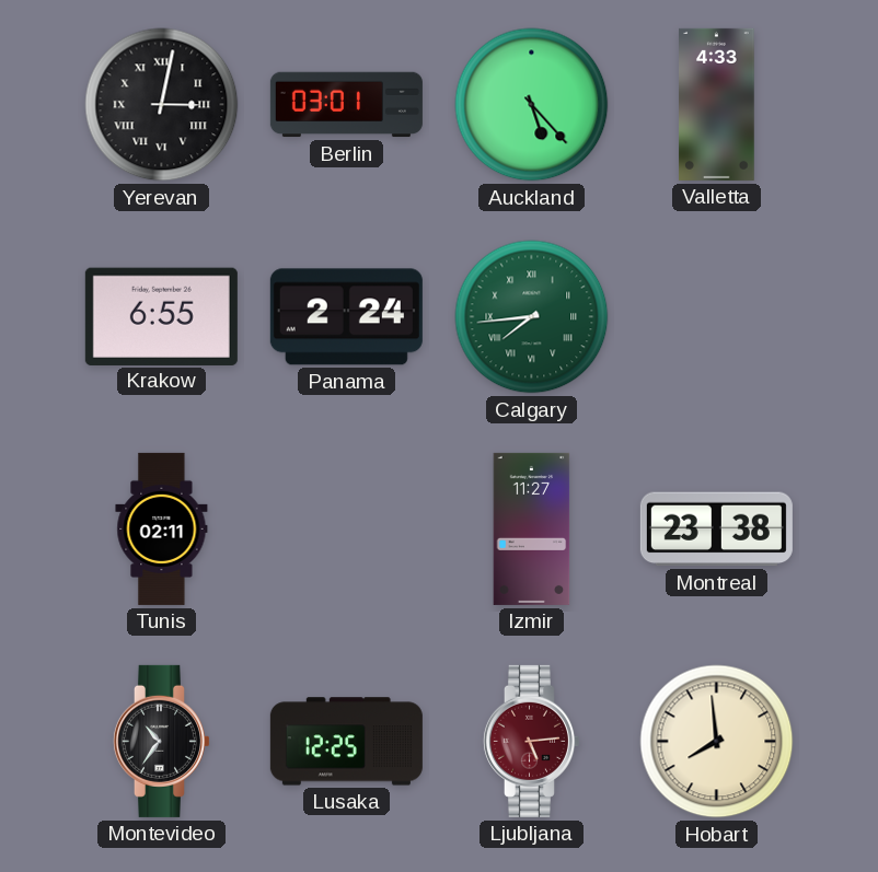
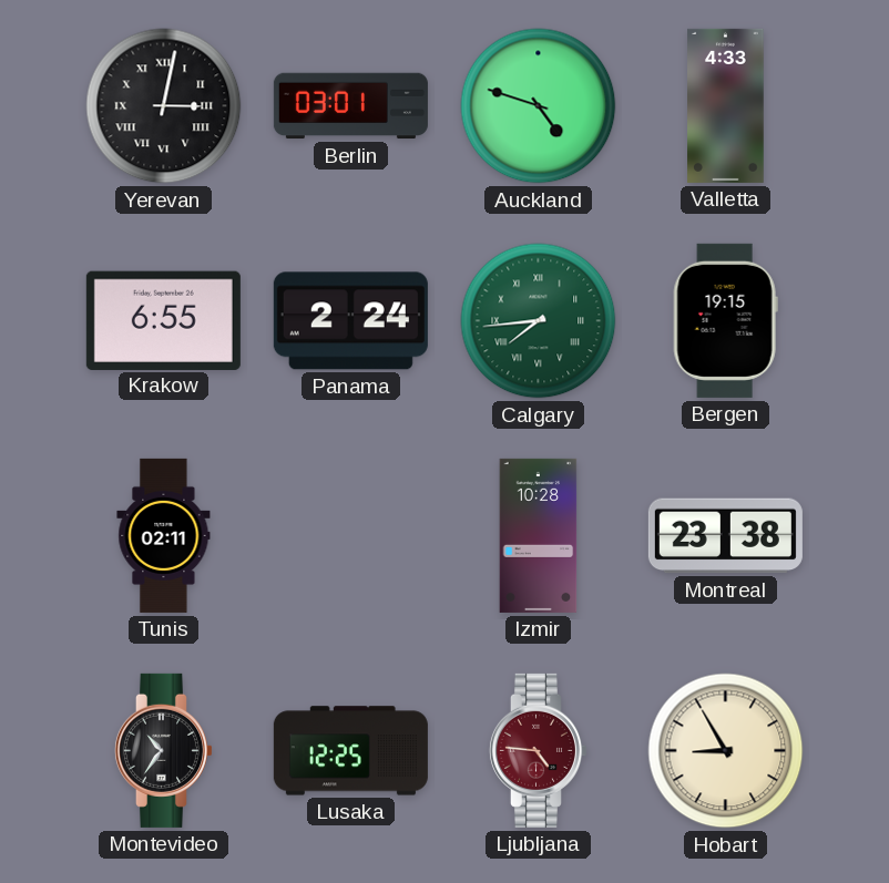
Auckland: 5:23 -> 4:48 (539, 106)
Bergen: none -> 19:15 (725, 320)
Izmir: 11:27 -> 10:28 (539, 535)
Ljubljana: 5:14 -> 4:46 (538, 750)
Hobart: 7:59 -> 8:55 (726, 751)
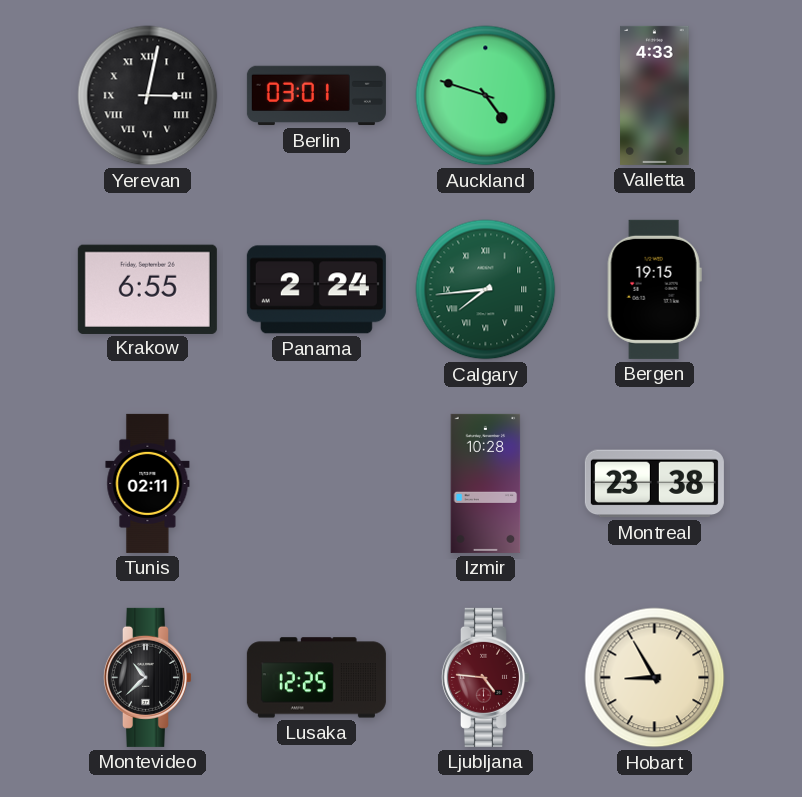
Montevideo: 10:36 -> 10:38 (147, 677)
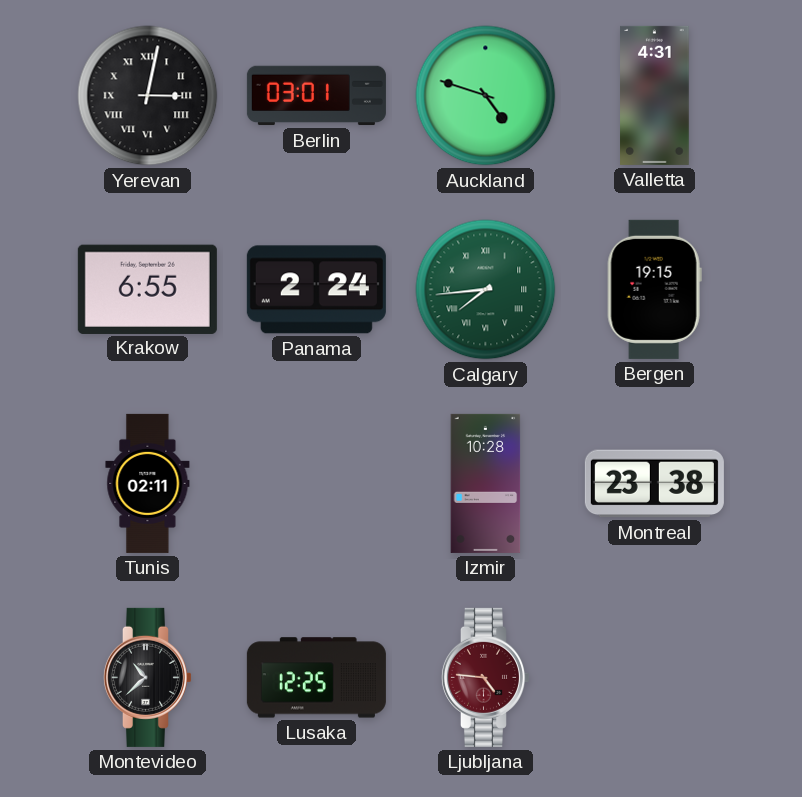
Valletta: 4:33 -> 4:31 (655, 95)
Hobart: 8:55 -> none (655, 678)
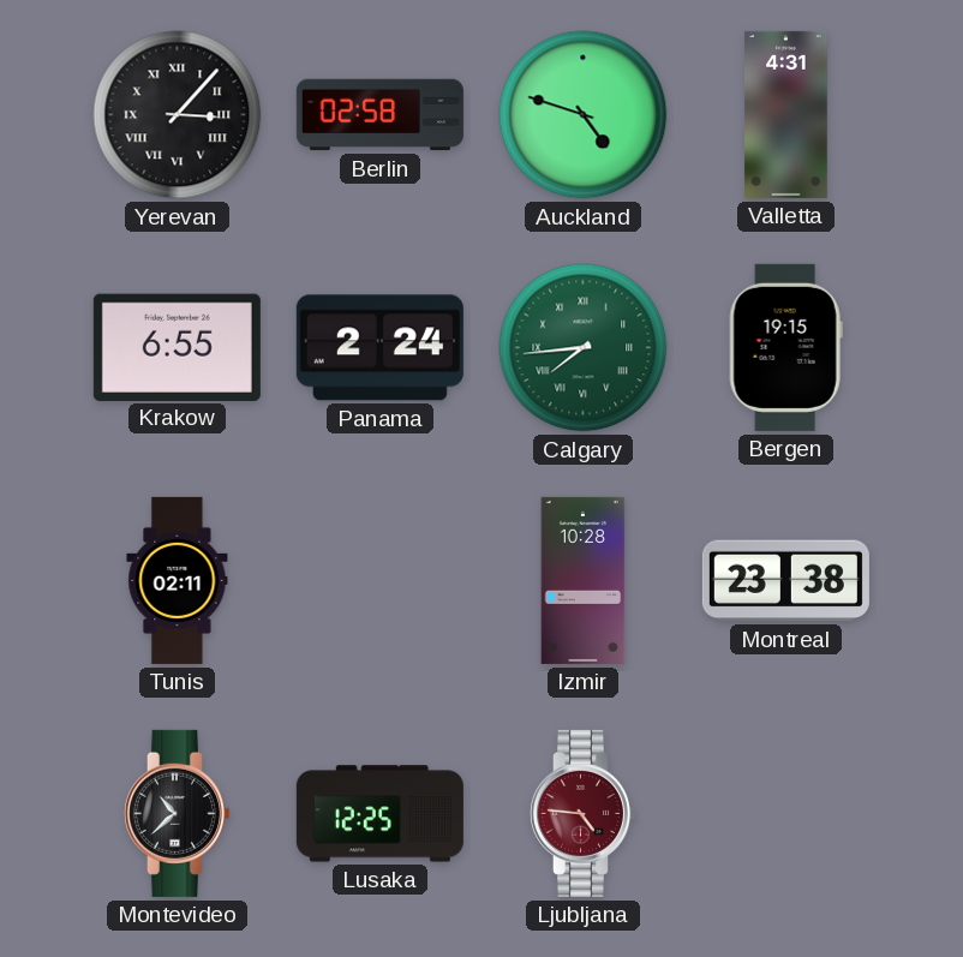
Yerevan: 3:02 -> 3:07 (178, 115)
Berlin: 03:01 -> 02:58 (379, 115)
